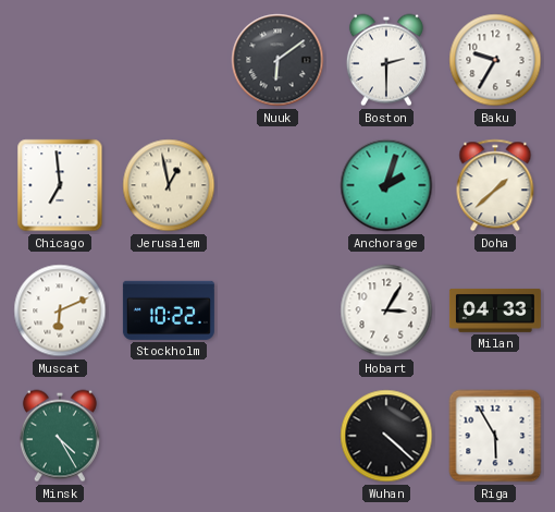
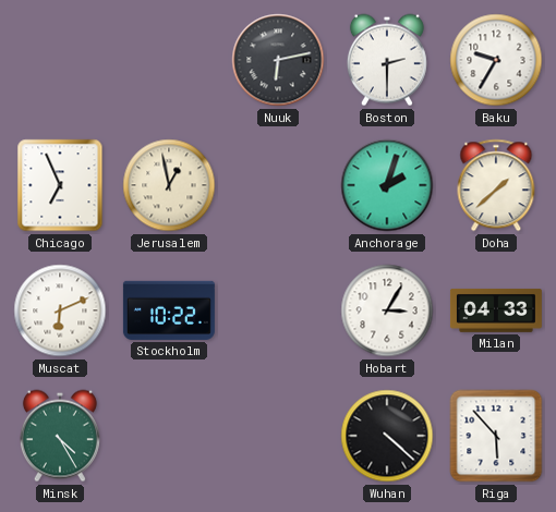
Nuuk: 6:09 -> 6:13 (278, 60)
Chicago: 6:59 -> 6:56 (60, 185)
Riga: 5:55 -> 5:53 (496, 436)
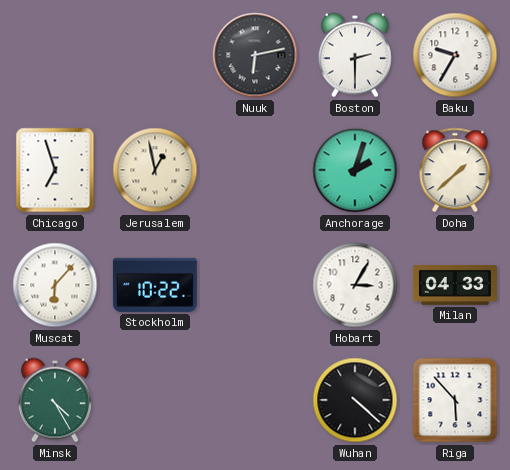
Chicago: 6:56 -> 6:57 (55, 170)
Muscat: 6:11 -> 6:07 (55, 285)
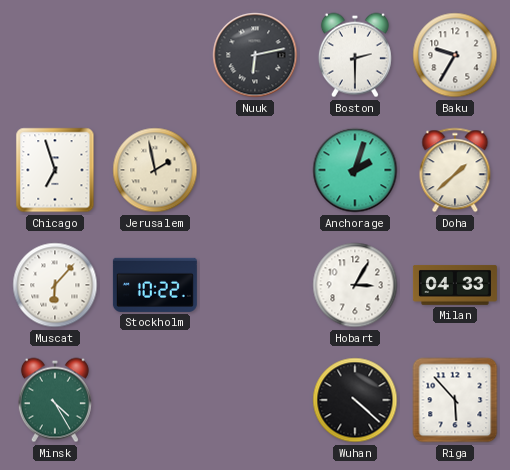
Jerusalem: 12:58 -> 1:58 (155, 170)
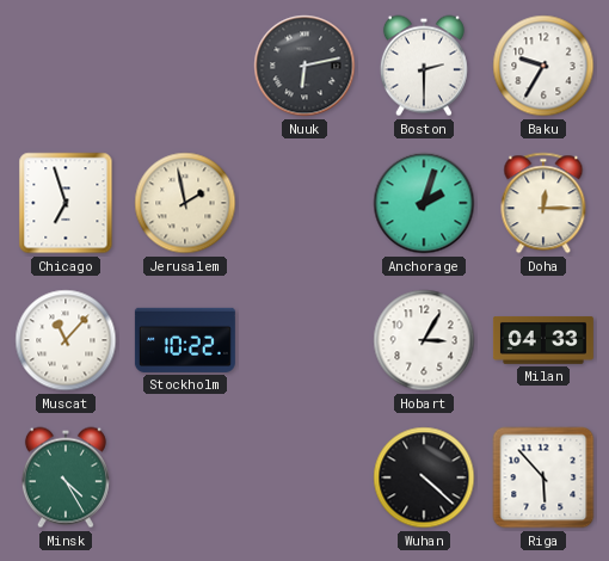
Doha: 1:38 -> 12:15 (543, 203)
Muscat: 6:07 -> 11:07 (66, 340)
